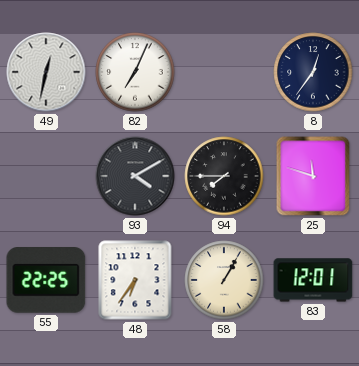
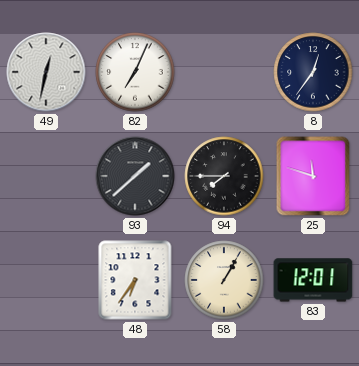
93: 4:10 -> 1:38 (135, 176)
55: 22:25 -> none (46, 281)
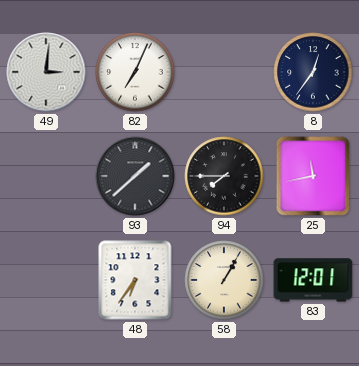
49: 12:32 -> 3:01 (46, 72)
25: 11:48 -> 11:43 (313, 176)
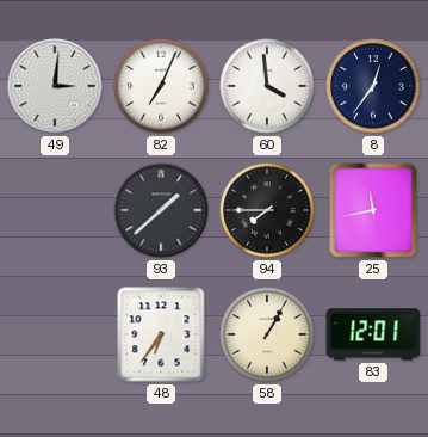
60: none -> 3:59 (267, 86)
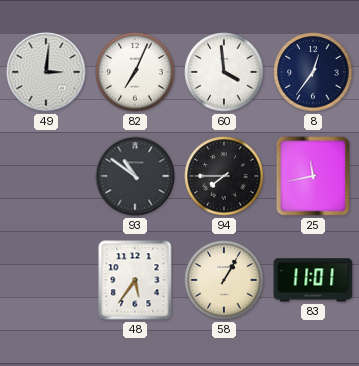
93: 1:38 -> 10:51 (135, 176)
48: 6:36 -> 5:36 (135, 280)
83: 12:01 -> 11:01 (313, 280)
